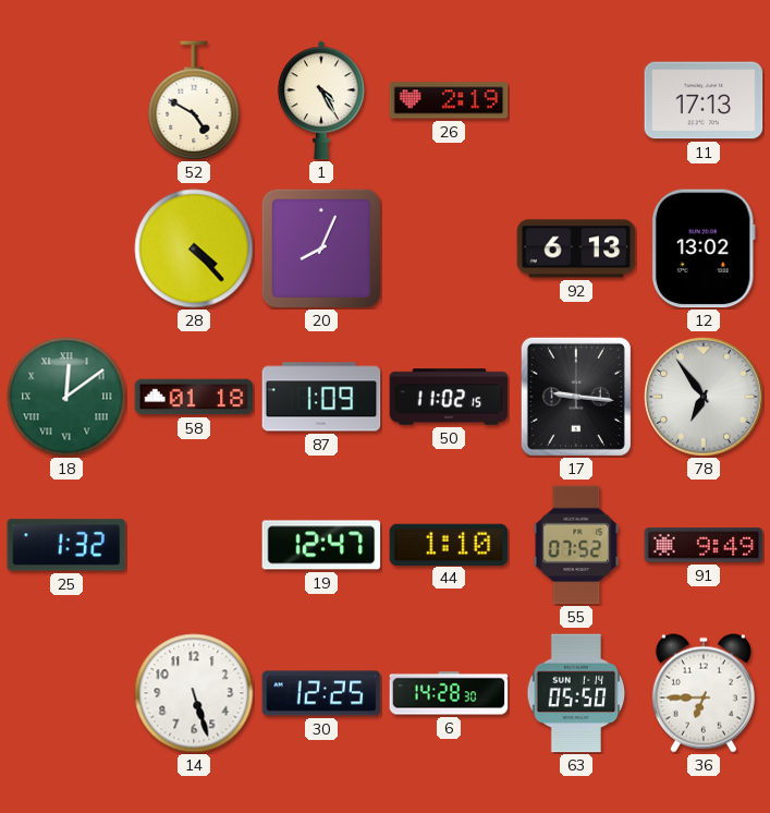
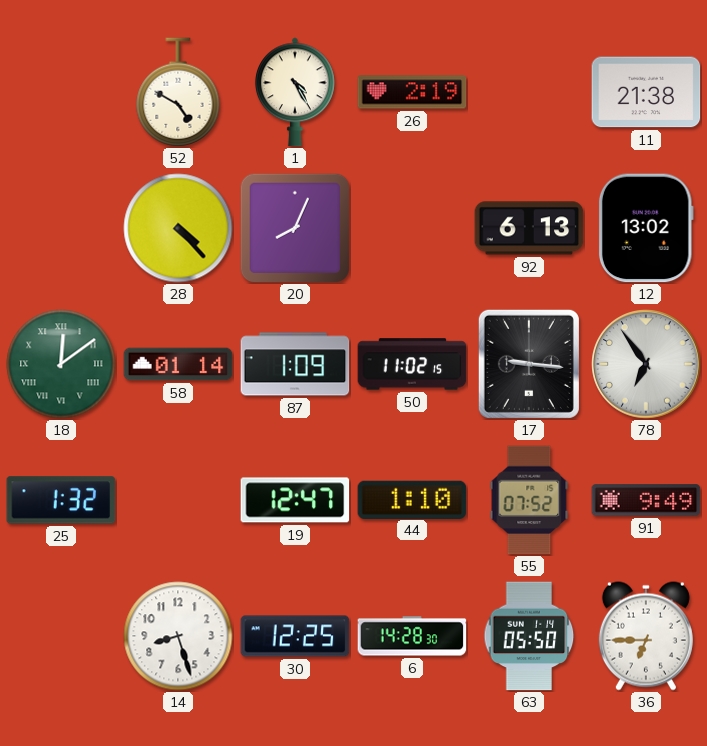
11: 17:13 -> 21:38 (646, 92)
58: 01:18 -> 01:14 (178, 364)
14: 5:27 -> 8:27 (178, 636)
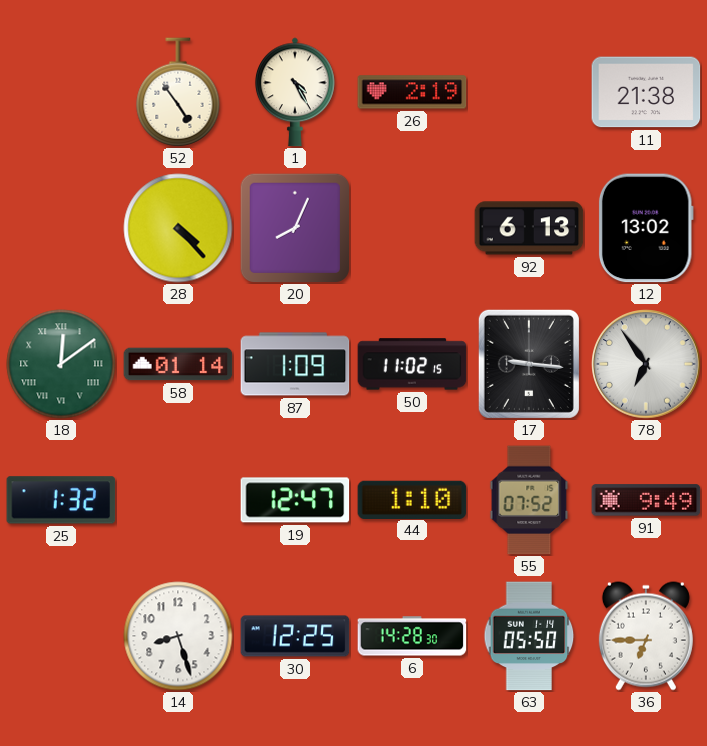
52: 4:50 -> 4:54 (178, 92)
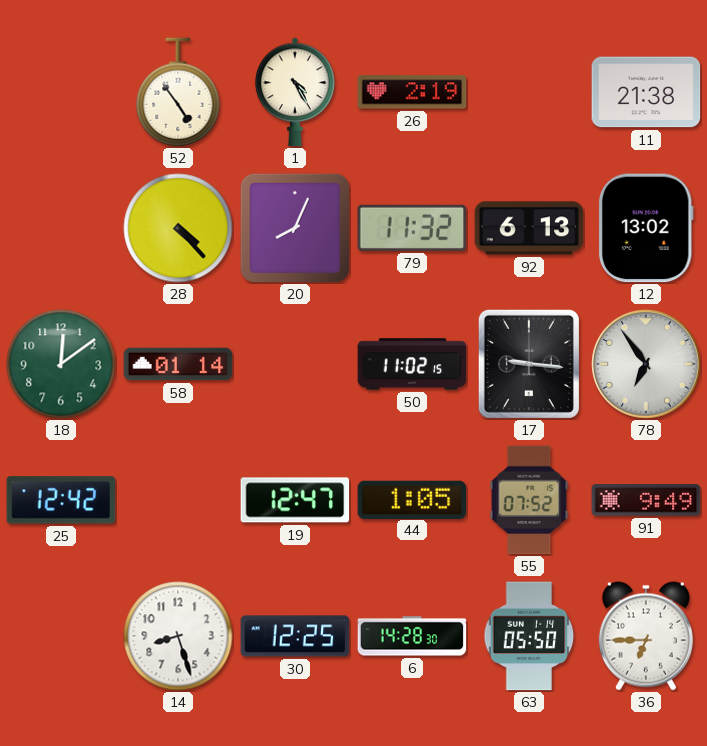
79: none -> 11:32 (412, 228)
18 numerals: Roman -> Arabic (61, 364)
87: 1:09 -> none (295, 364)
25: 1:32 -> 12:42 (61, 500)
44: 1:10 -> 1:05 (412, 499)
